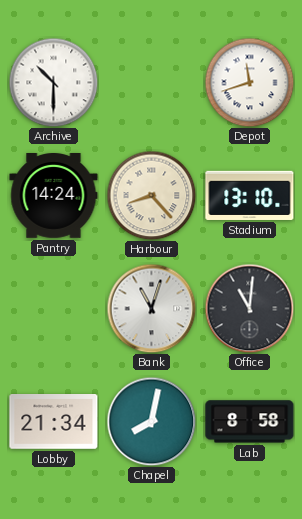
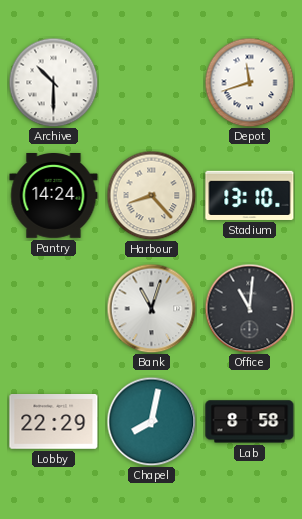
Lobby: 21:34 -> 22:29 (54, 422)
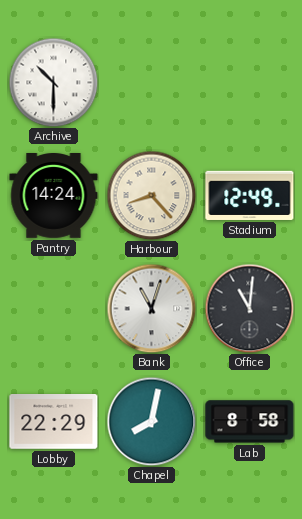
Depot: 11:42 -> none (249, 82)
Stadium: 13:10 -> 12:49 (250, 195)
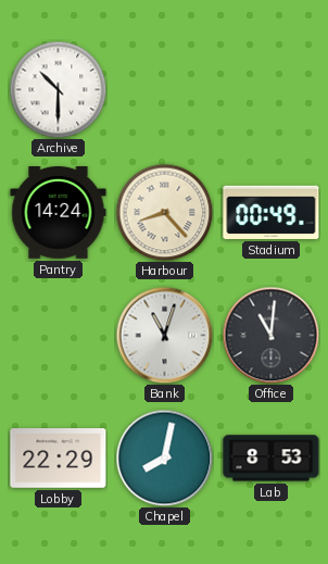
Stadium: 12:49 -> 00:49 (272, 212)
Lab: 8:58 -> 8:53 (272, 459)
